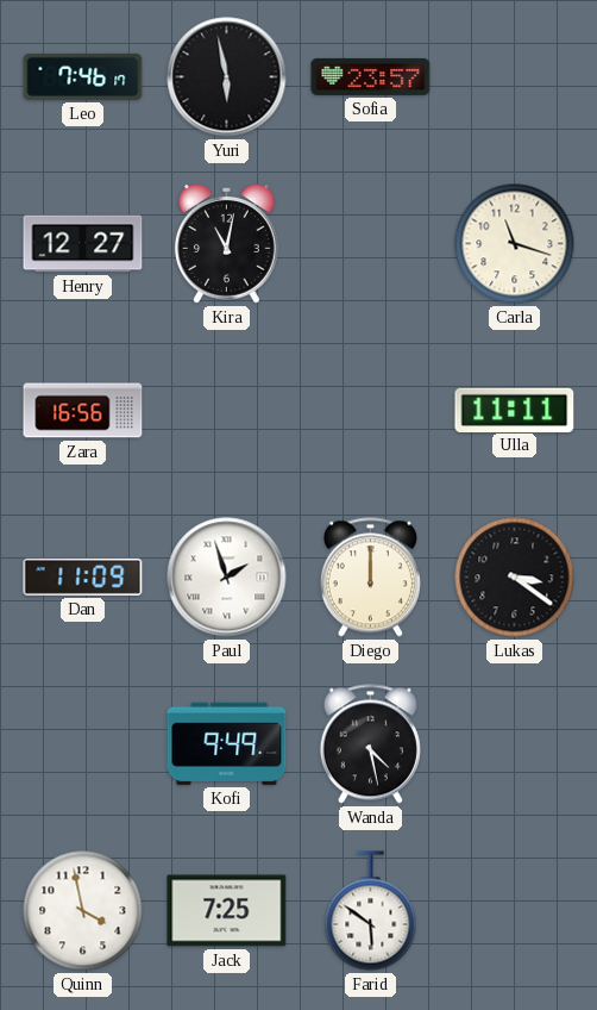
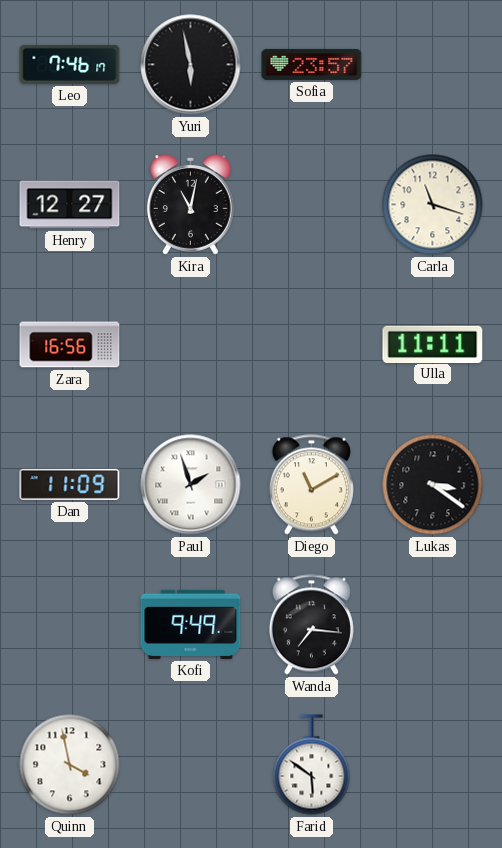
Diego: 12:00 -> 11:10 (311, 485)
Wanda: 4:28 -> 7:16 (311, 625)
Jack: 7:25 -> none (227, 911)
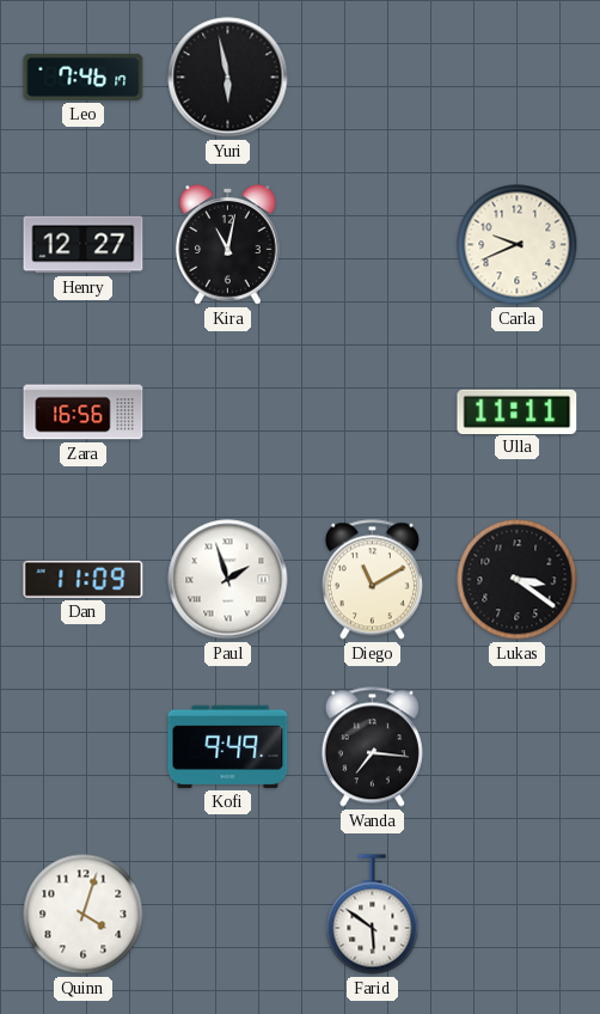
Sofia: 23:57 -> none (312, 64)
Carla: 11:18 -> 9:41 (518, 245)
Quinn: 3:58 -> 4:03 (84, 915)
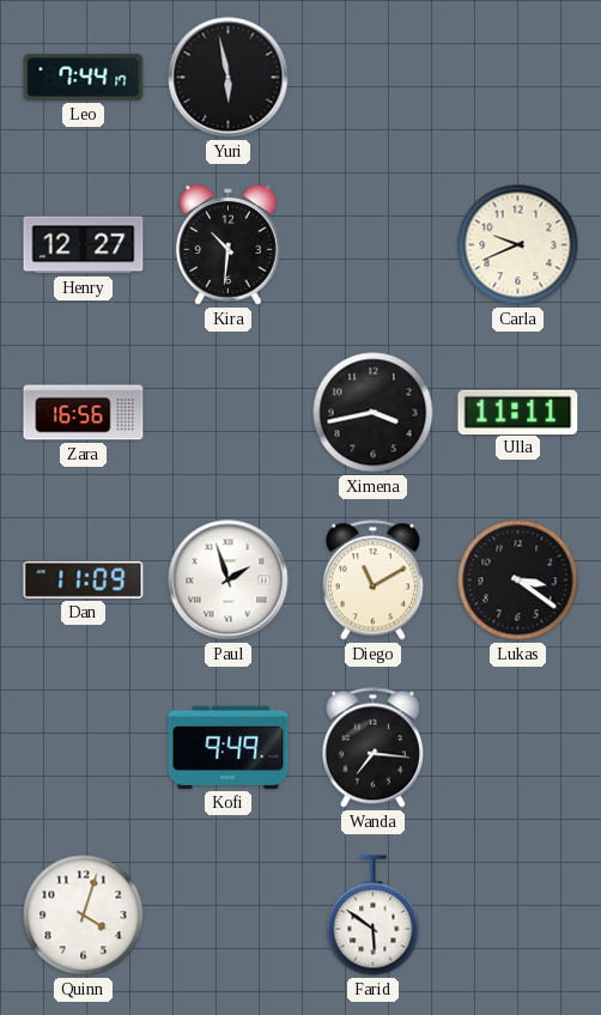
Leo: 7:46 -> 7:44 (84, 77)
Kira: 11:02 -> 10:31 (227, 245)
Ximena: none -> 3:43 (374, 413)
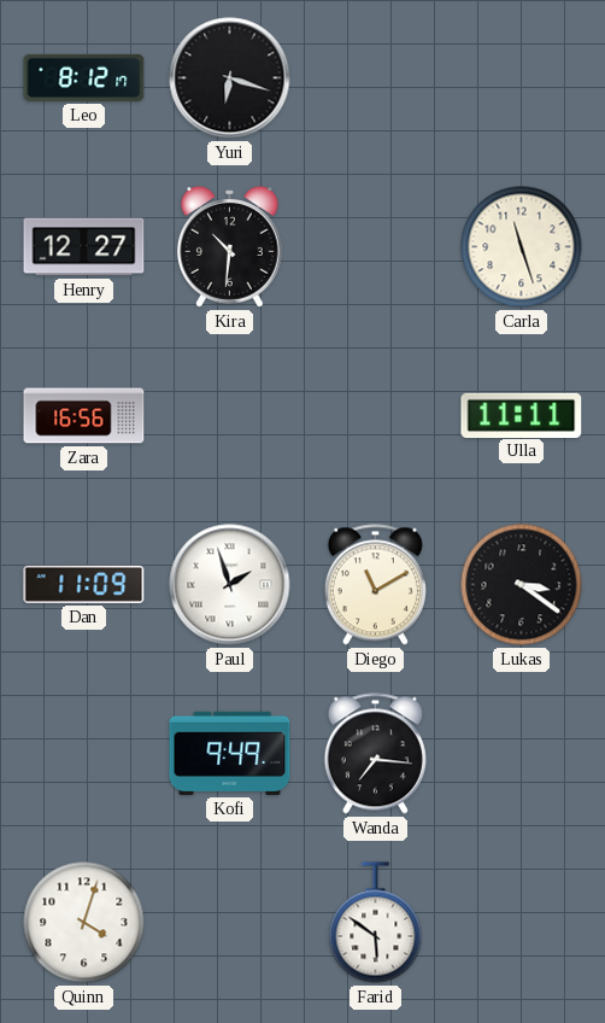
Leo: 7:44 -> 8:12 (84, 77)
Yuri: 5:58 -> 6:18 (230, 78)
Carla: 9:41 -> 11:27 (522, 247)
Ximena: 3:43 -> none (374, 413)
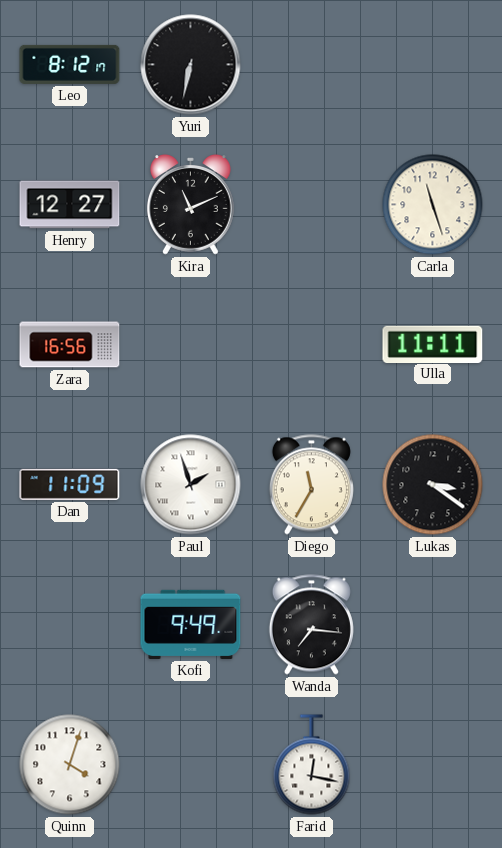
Yuri: 6:18 -> 6:32 (191, 65)
Kira: 10:31 -> 11:11 (190, 205)
Diego: 11:10 -> 11:35 (311, 485)
Farid: 5:51 -> 12:17 (312, 765)
